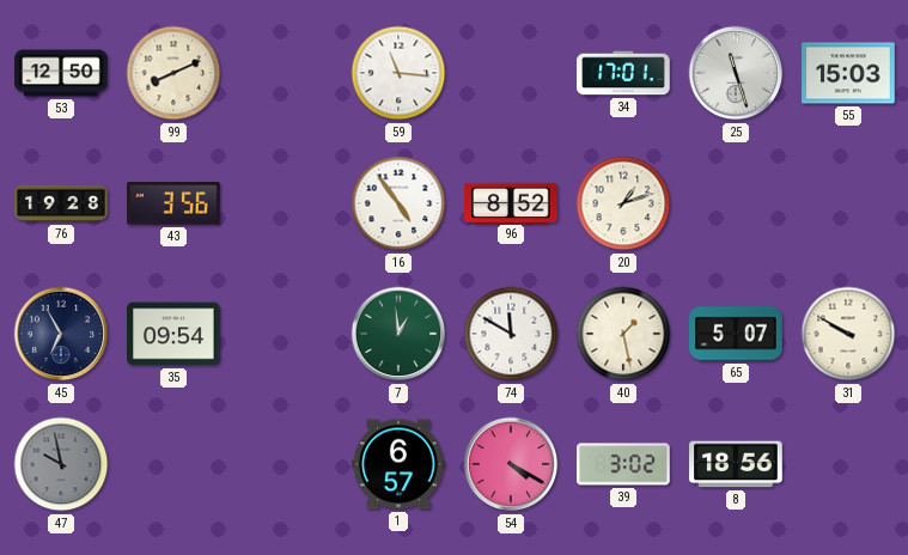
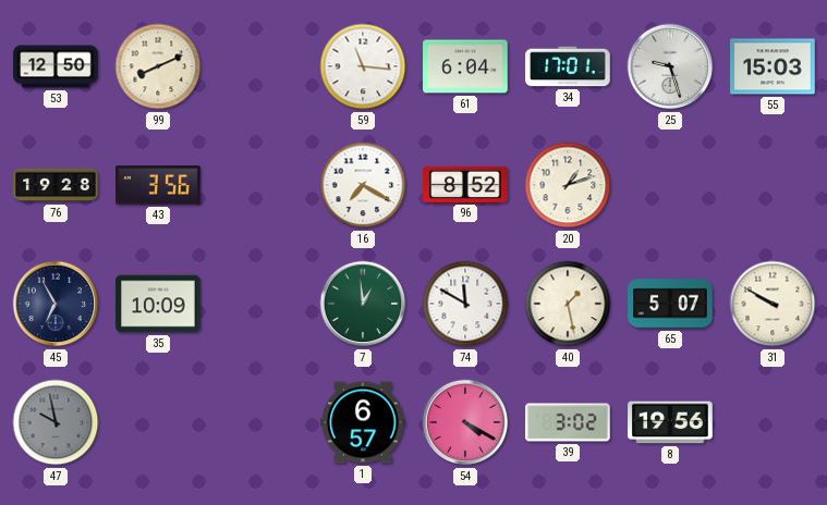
61: none -> 6:04 (465, 66)
25: 11:27 -> 9:27 (670, 66)
16: 4:54 -> 7:20 (363, 185)
35: 09:54 -> 10:09 (158, 304)
8: 18:56 -> 19:56 (670, 422)
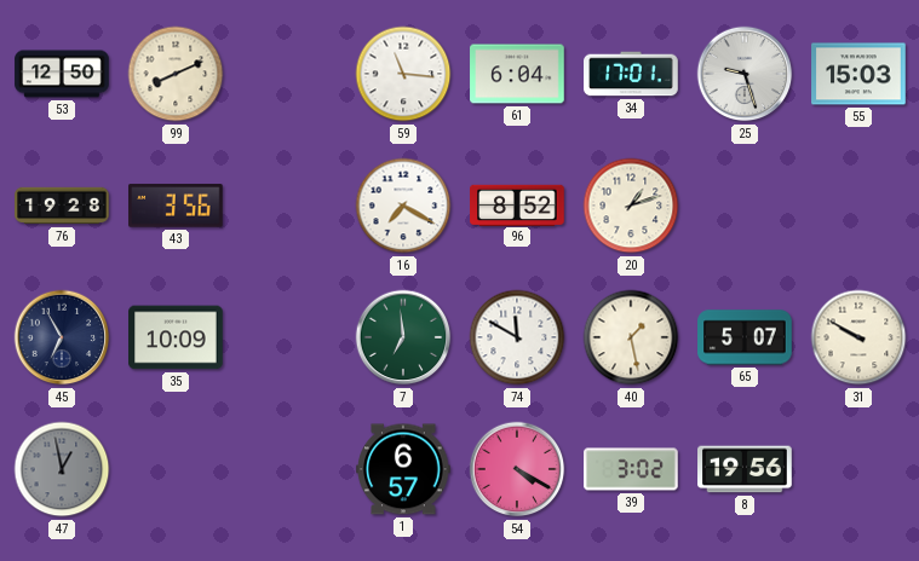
7: 12:59 -> 6:59 (403, 337)
47: 9:58 -> 12:58 (62, 469)
